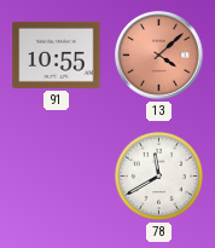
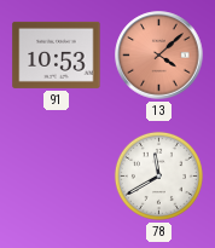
91: 10:55 -> 10:53 (57, 54)
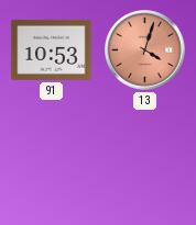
13: 4:08 -> 4:03 (145, 50)
78: 11:40 -> none (158, 175)
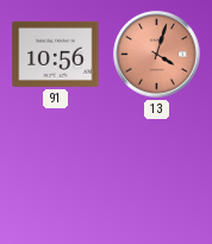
91: 10:53 -> 10:56 (56, 54)
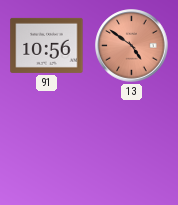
13: 4:03 -> 4:51 (132, 46)
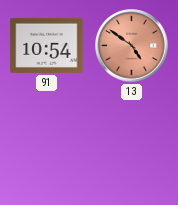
91: 10:56 -> 10:54 (47, 45)
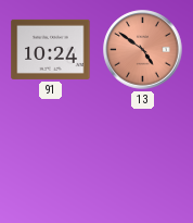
91: 10:54 -> 10:24 (51, 49)
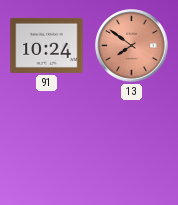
13: 4:51 -> 7:51 (132, 46)
